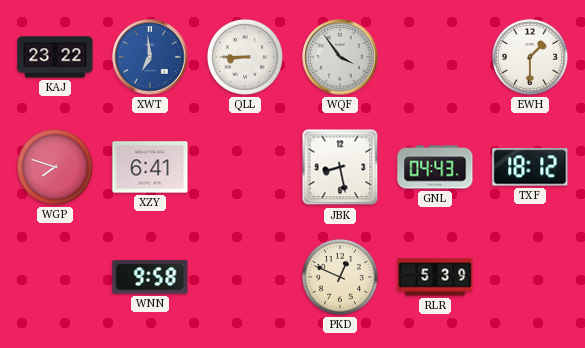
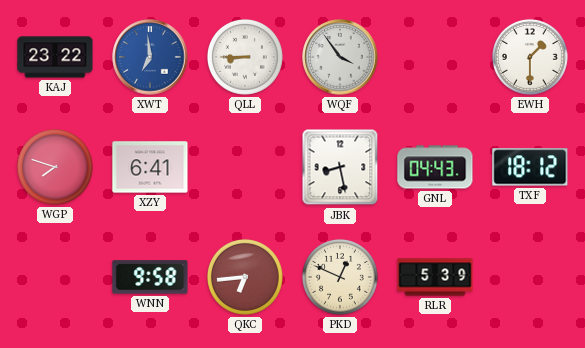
QKC: none -> 6:44 (245, 277)
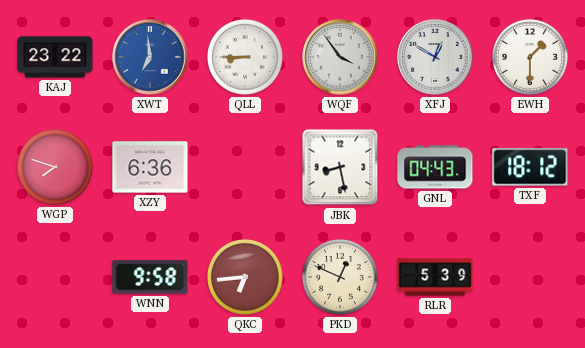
XFJ: none -> 12:50 (435, 57)
XZY: 6:41 -> 6:36 (150, 167)
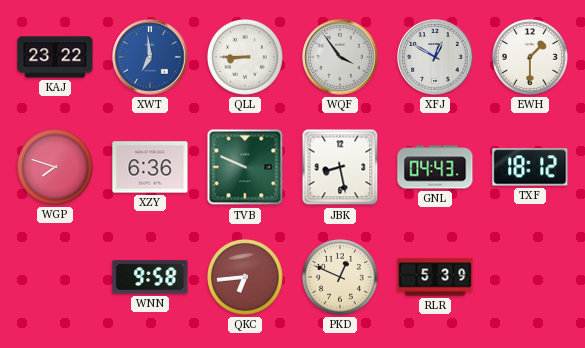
TVB: none -> 9:49 (245, 167)
